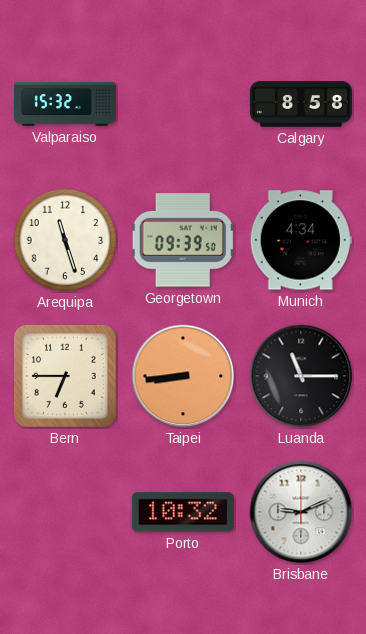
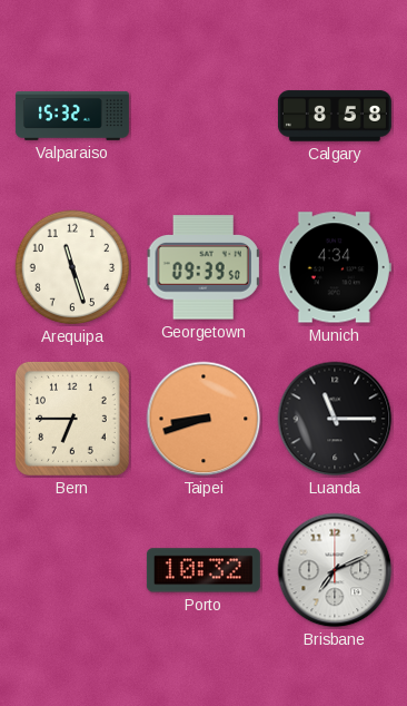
Taipei: 8:44 -> 8:42 (203, 419)
Brisbane: 9:11 -> 7:11 (335, 570)
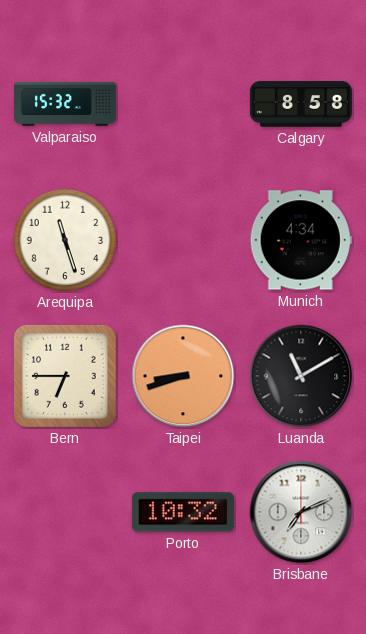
Georgetown: 09:39 -> none (203, 267)
Luanda: 11:15 -> 11:10 (301, 376)
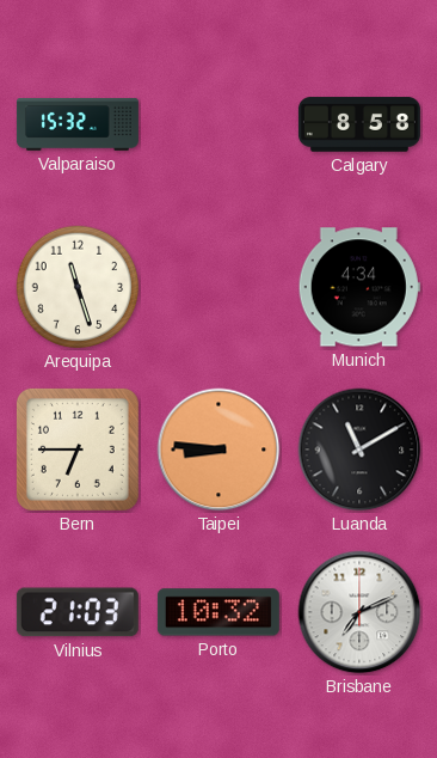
Taipei: 8:42 -> 8:46 (219, 450)
Vilnius: none -> 21:03 (78, 612)
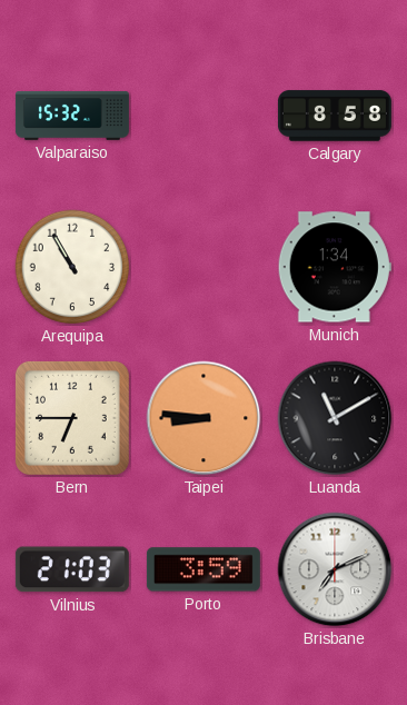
Arequipa: 11:27 -> 10:55 (72, 267)
Munich: 4:34 -> 1:34 (335, 267)
Porto: 10:32 -> 3:59 (203, 569)
